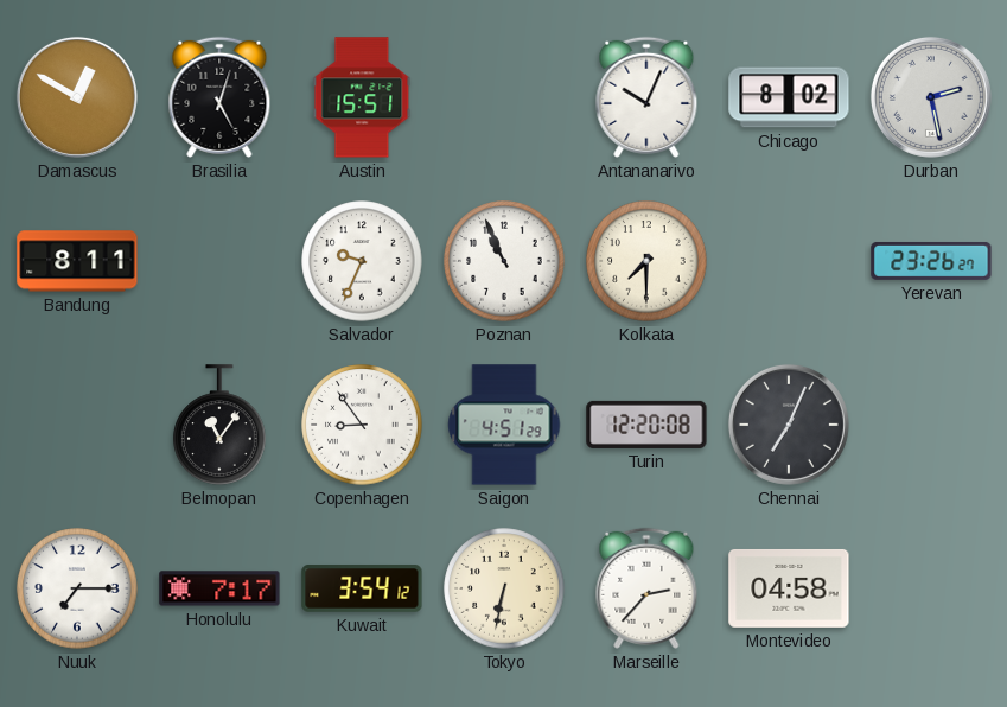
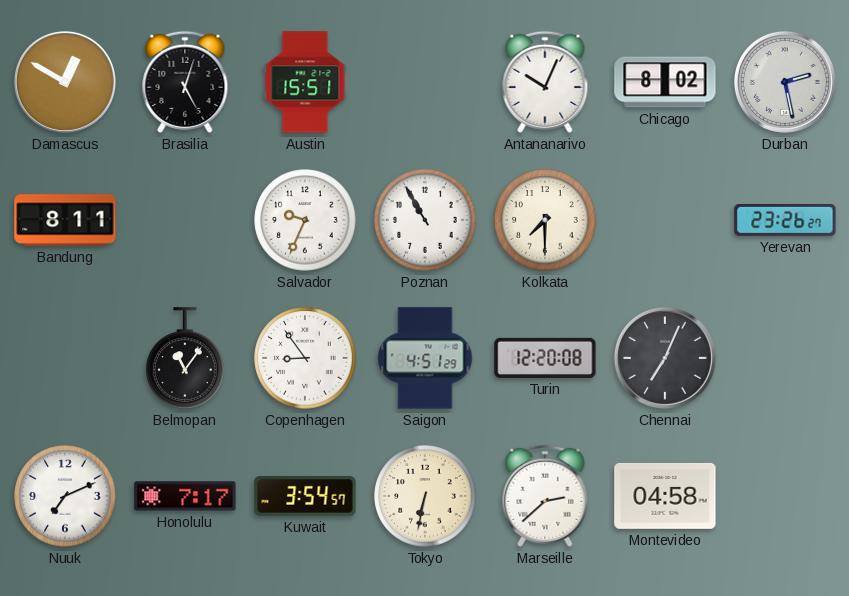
Poznan: 10:56 -> 10:55 (425, 220)
Nuuk: 7:15 -> 7:11 (65, 496)
Kuwait: 3:54:12 -> 3:54:57 (305, 496)
Marseille: 2:37 -> 2:38 (545, 496)
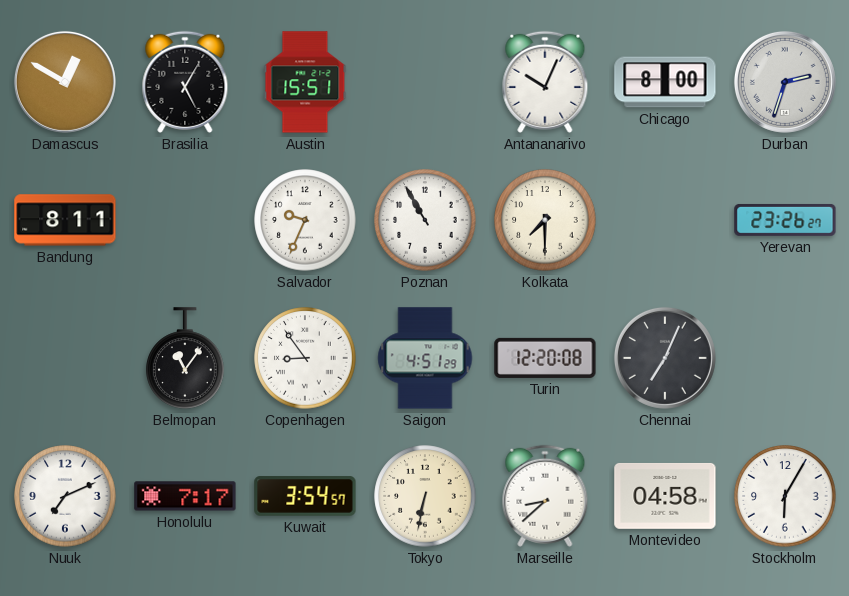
Brasilia: 5:03 -> 5:05 (185, 82)
Chicago: 8:02 -> 8:00 (665, 82)
Durban: 2:28 -> 2:33 (785, 82)
Marseille: 2:38 -> 8:38 (545, 496)
Stockholm: none -> 6:05 (785, 496)
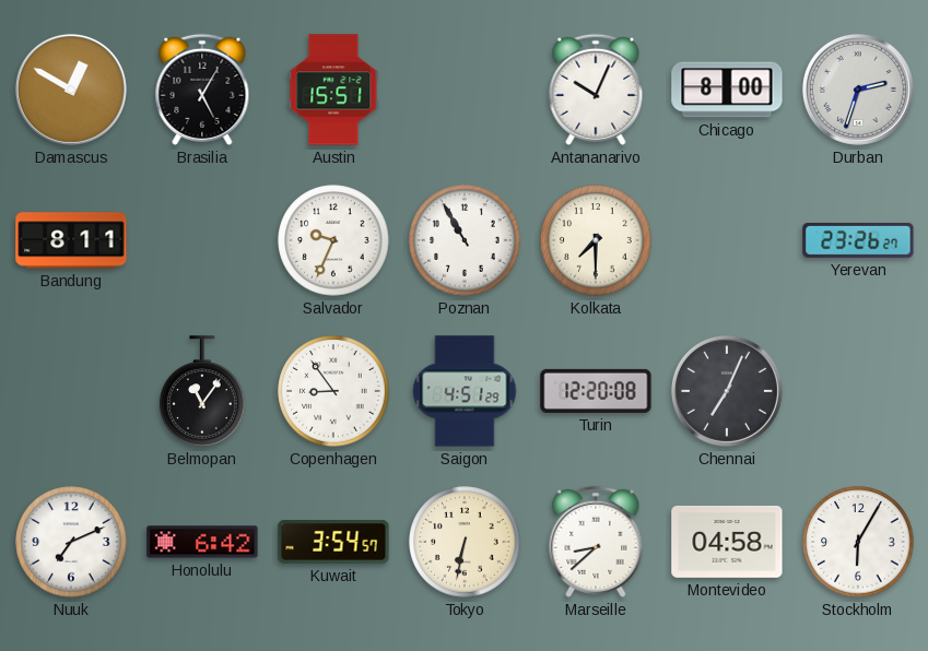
Honolulu: 7:17 -> 6:42 (202, 542)
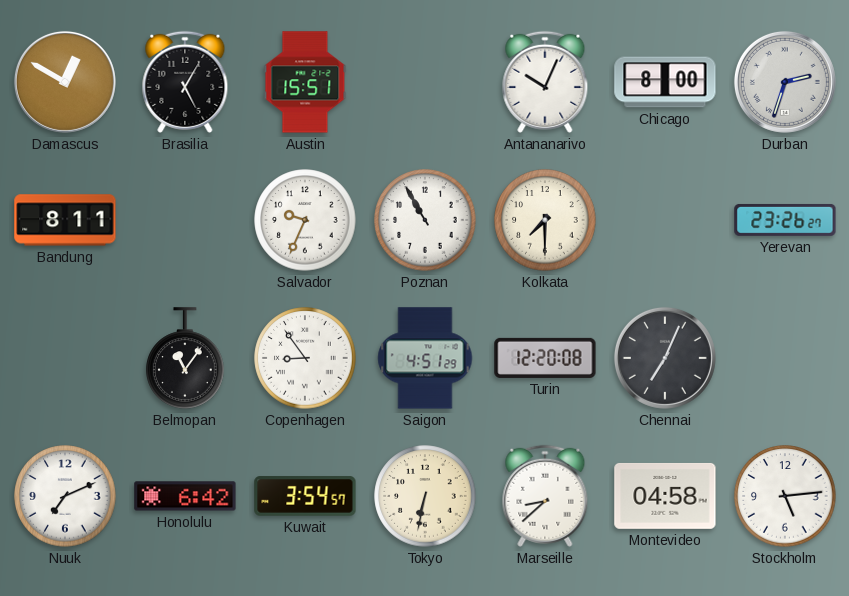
Stockholm: 6:05 -> 5:14 (785, 496)
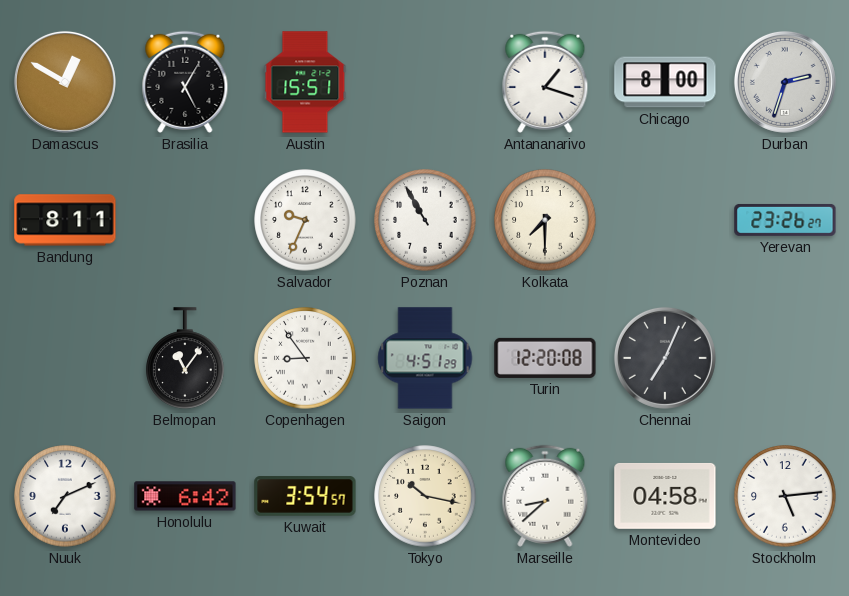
Antananarivo: 10:04 -> 1:18 (545, 82)
Tokyo: 6:32 -> 10:17 (425, 496)
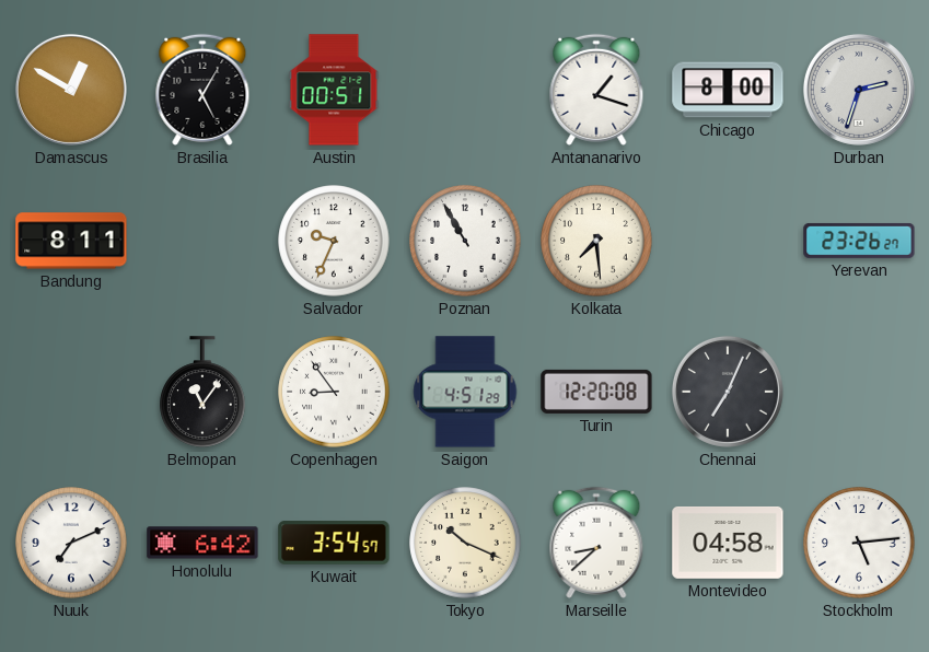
Austin: 15:51 -> 00:51 (334, 90)
Kolkata: 7:30 -> 7:29 (596, 241)
Tokyo: 10:17 -> 10:19 (465, 543)
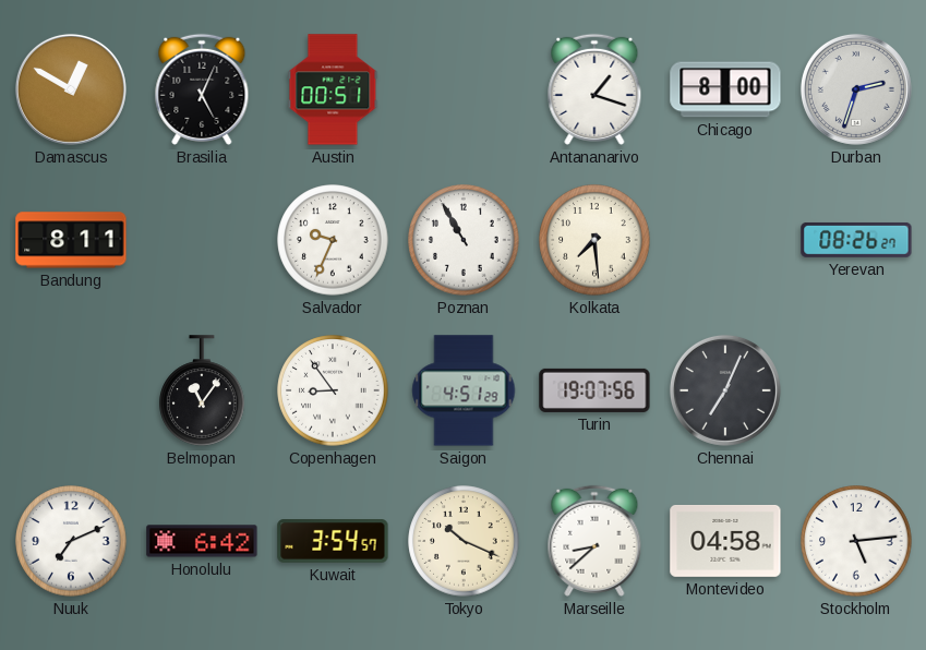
Brasilia: 5:05 -> 5:04 (202, 89)
Yerevan: 23:26 -> 08:26 (856, 240)
Turin: 12:20 -> 19:07 (594, 390)
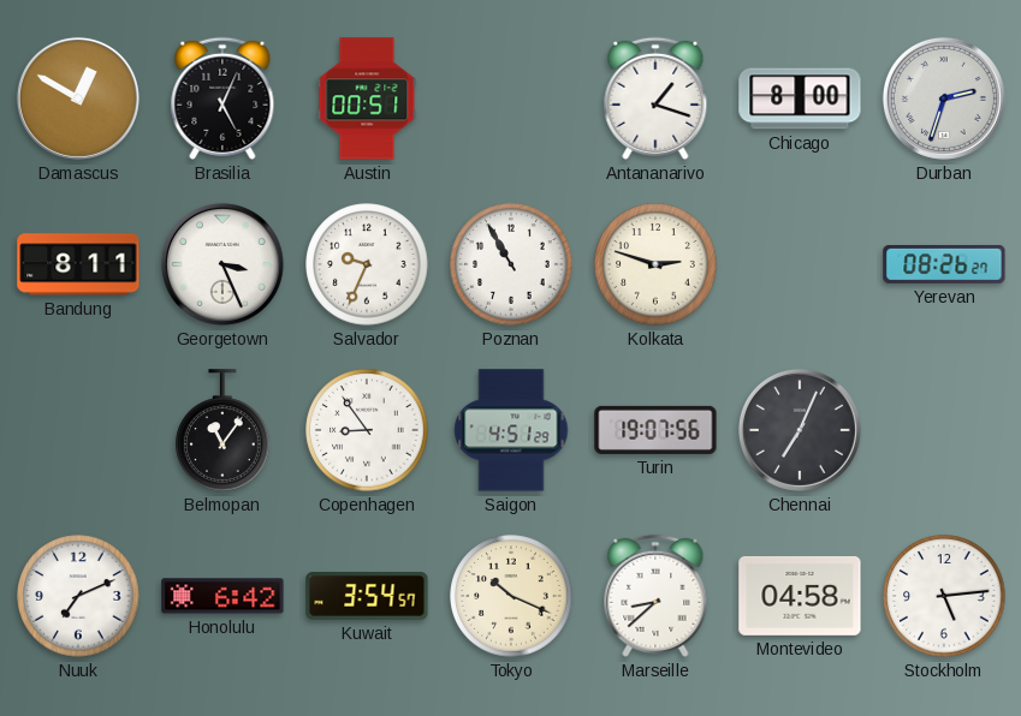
Georgetown: none -> 3:26 (222, 264)
Kolkata: 7:29 -> 2:48 (655, 264)
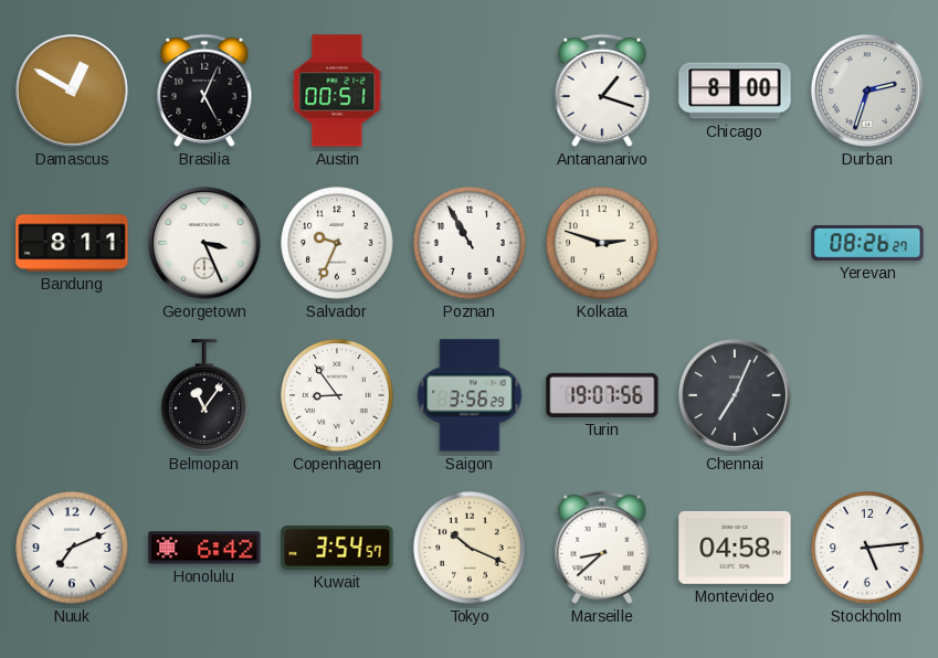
Saigon: 4:51 -> 3:56 (470, 395)
